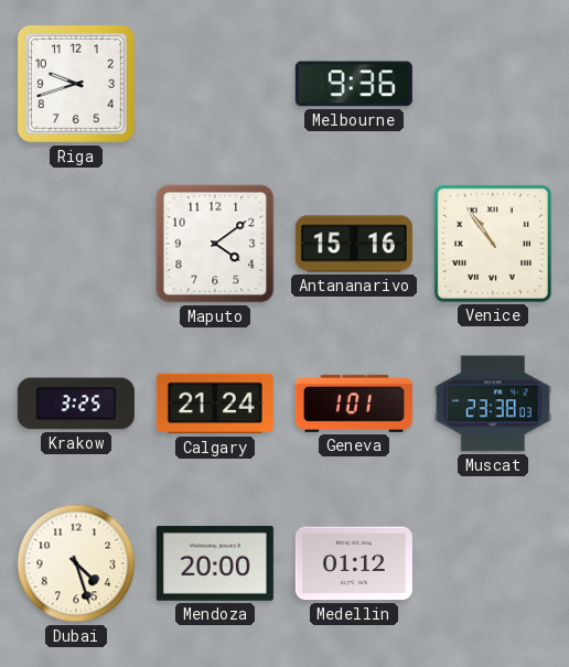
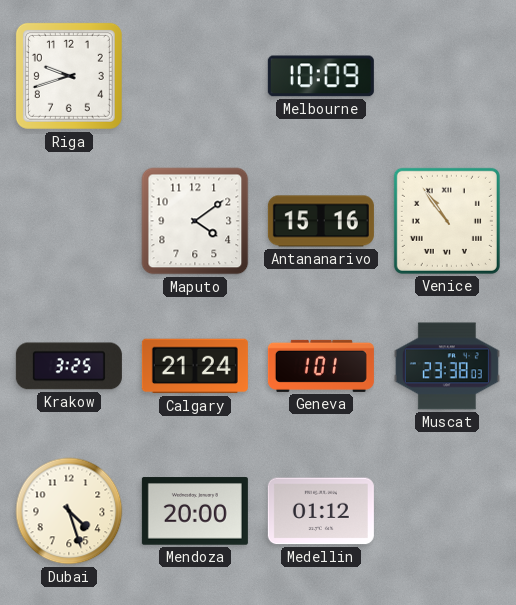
Melbourne: 9:36 -> 10:09 (321, 76)
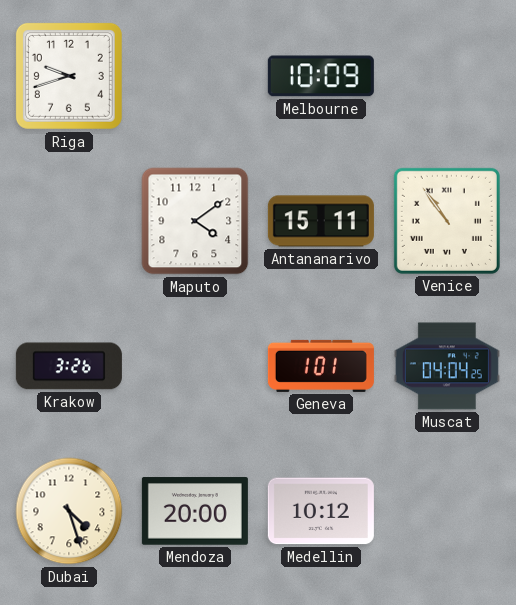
Antananarivo: 15:16 -> 15:11 (321, 221)
Krakow: 3:25 -> 3:26 (69, 366)
Calgary: 21:24 -> none (195, 366)
Muscat: 23:38 -> 04:04 (447, 366)
Medellin: 01:12 -> 10:12 (321, 511)
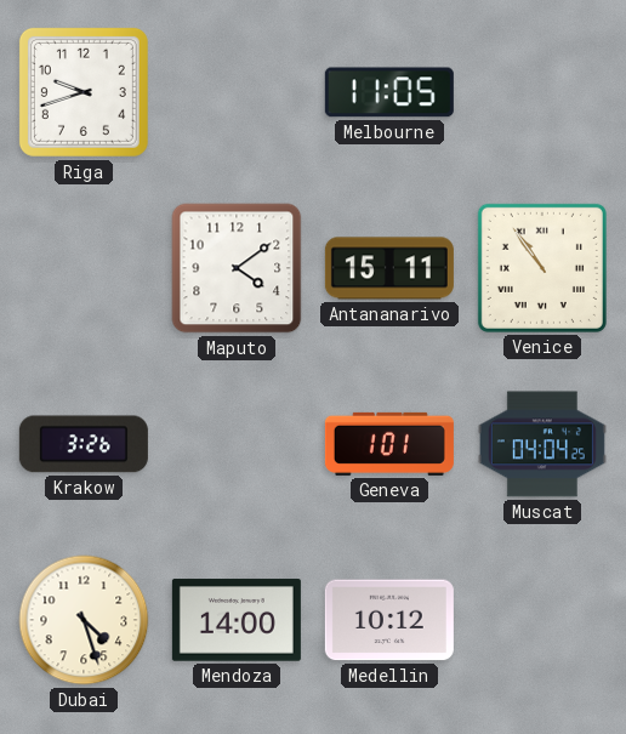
Melbourne: 10:09 -> 11:05 (389, 92)
Mendoza: 20:00 -> 14:00 (237, 620)
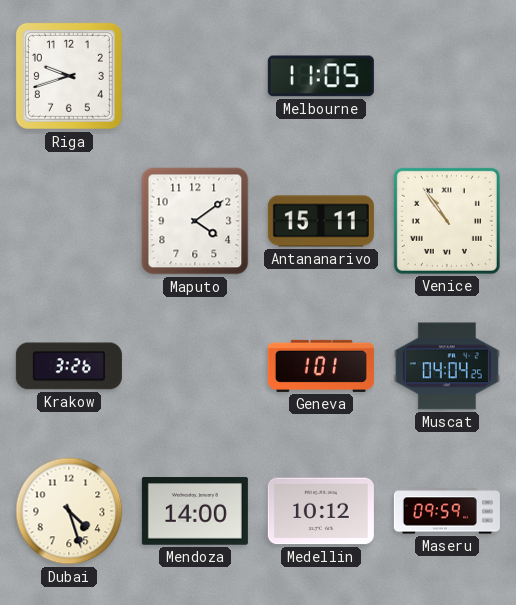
Maseru: none -> 09:59 (447, 511)
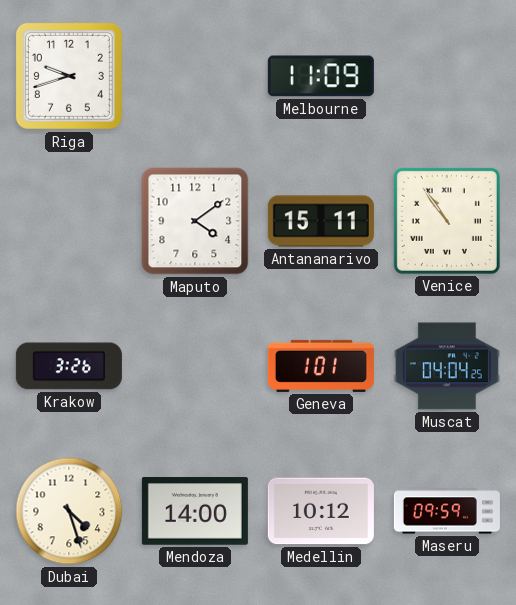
Melbourne: 11:05 -> 11:09 (321, 76)
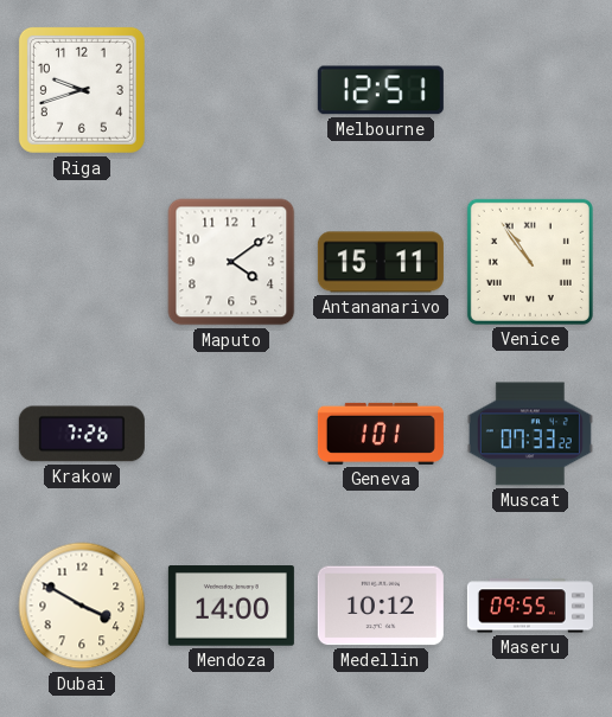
Melbourne: 11:09 -> 12:51 (381, 90)
Krakow: 3:26 -> 7:26 (82, 434)
Muscat: 04:04 -> 07:33 (530, 434)
Dubai: 4:27 -> 3:50 (82, 606)
Maseru: 09:59 -> 09:55 (530, 606)
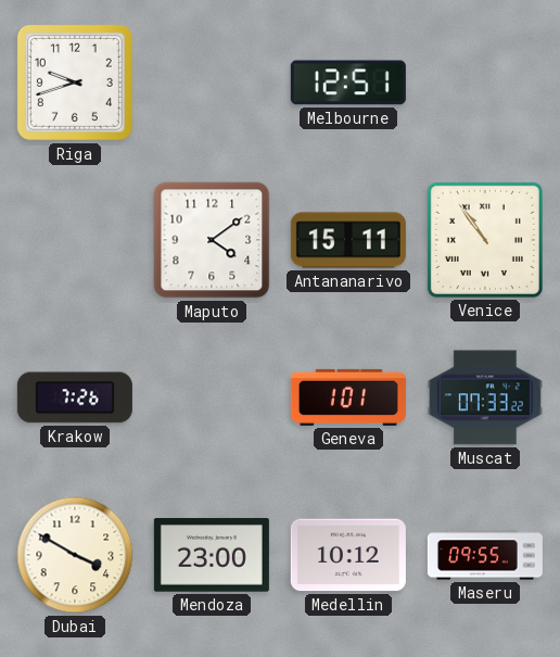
Mendoza: 14:00 -> 23:00 (212, 555)
